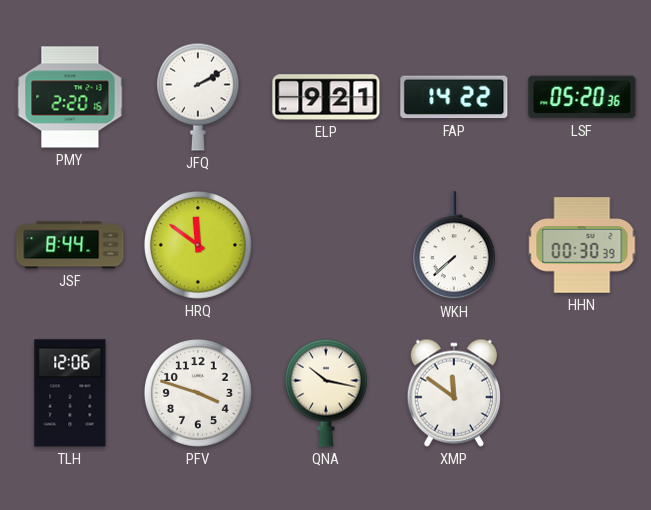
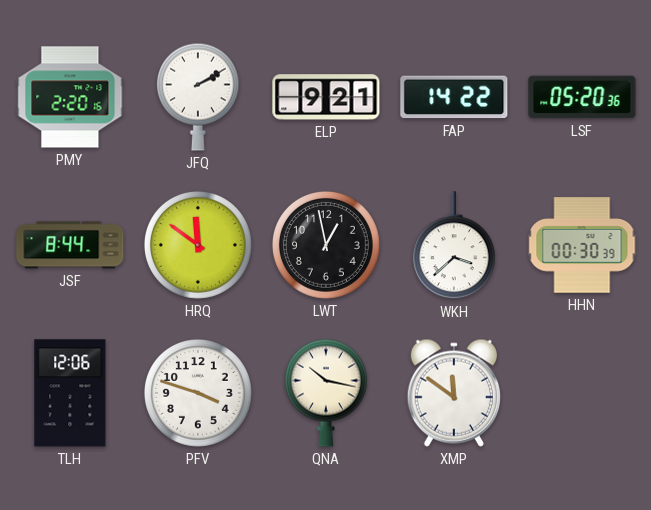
LWT: none -> 12:58 (326, 245)
WKH: 7:38 -> 3:38 (454, 246)
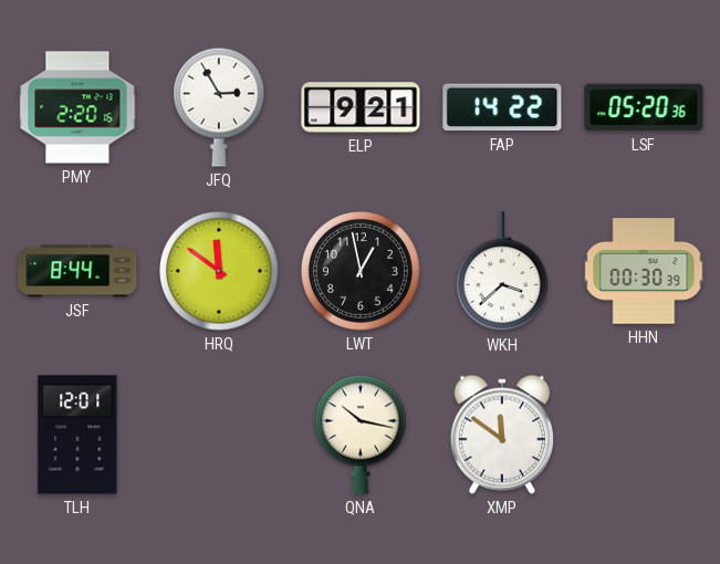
JFQ: 2:10 -> 2:55 (219, 107)
TLH: 12:06 -> 12:01 (77, 435)
PFV: 3:48 -> none (198, 393)
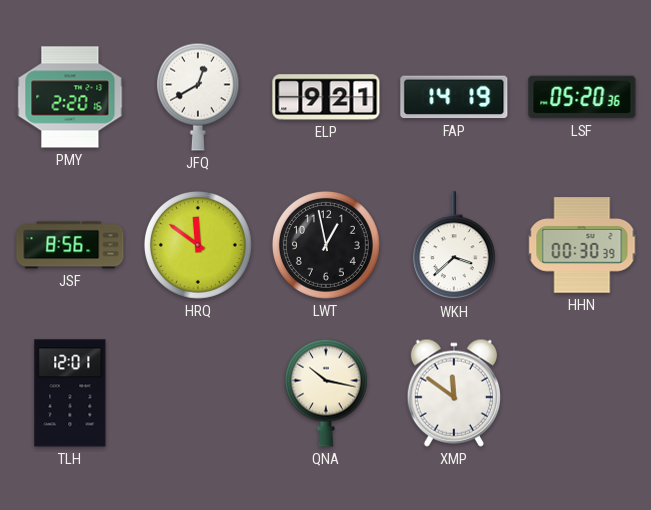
JFQ: 2:55 -> 12:40 (198, 97)
FAP: 14:22 -> 14:19 (454, 97)
JSF: 8:44 -> 8:56 (70, 245)
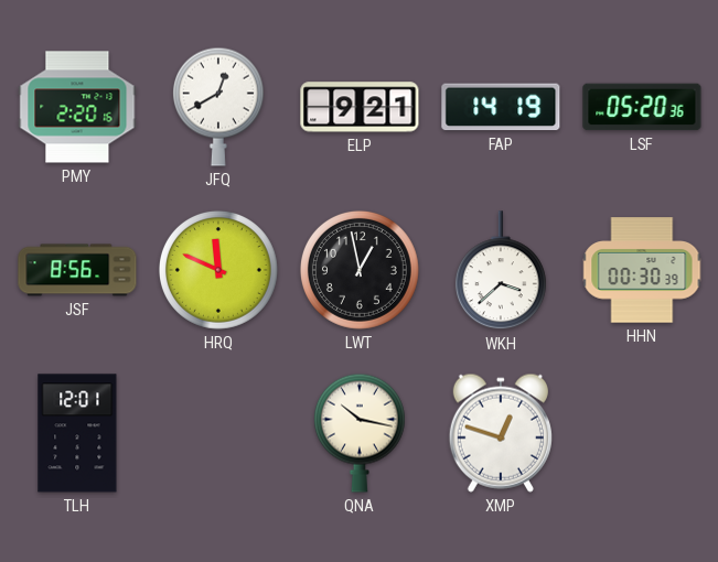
HRQ: 11:51 -> 11:49 (218, 270)
XMP: 11:51 -> 12:48 (501, 433)
